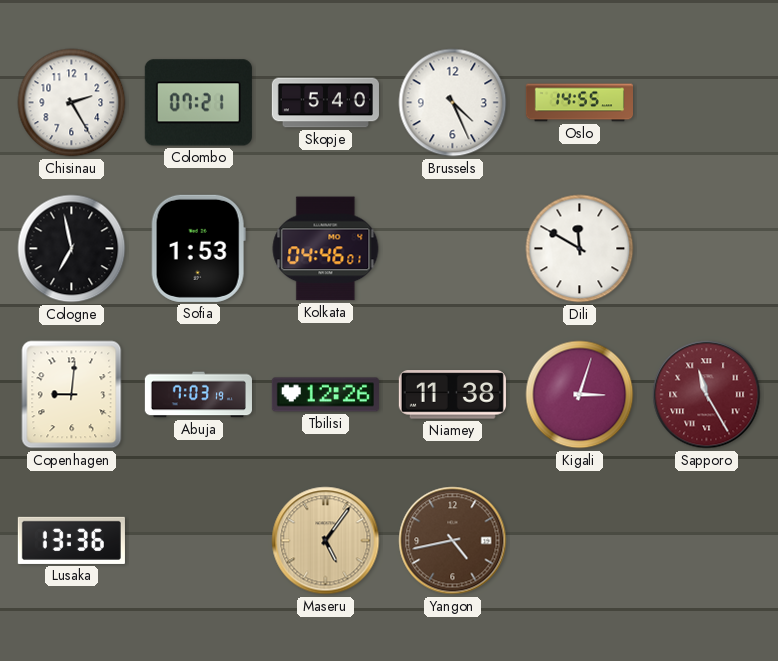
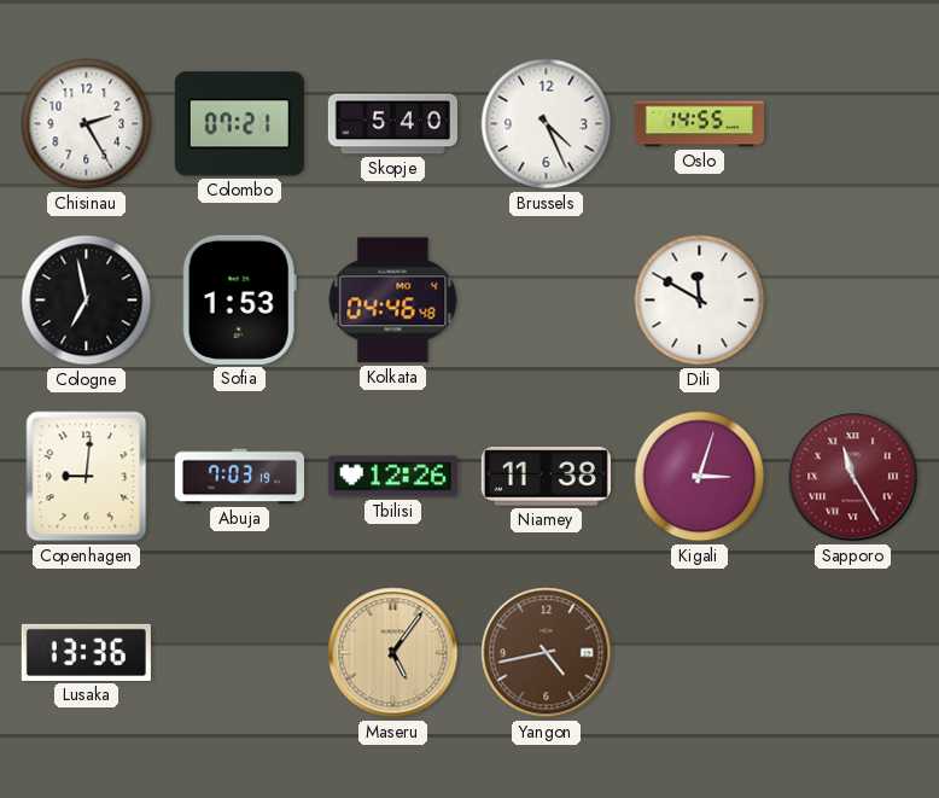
Kolkata: 04:46:01 -> 04:46:48 (393, 301)
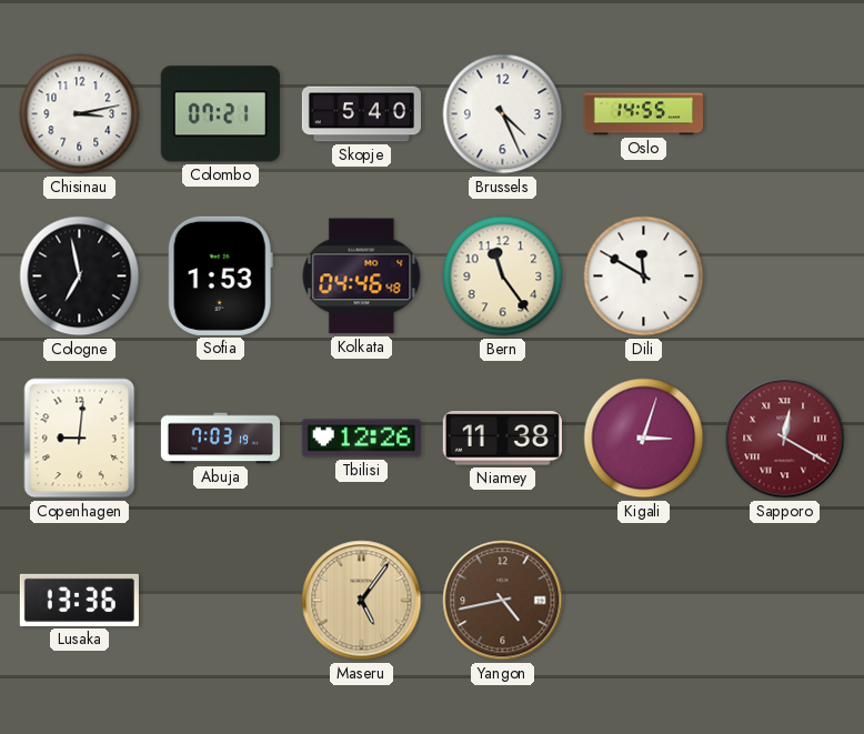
Chisinau: 2:25 -> 3:13 (80, 114)
Bern: none -> 11:24 (503, 276)
Sapporo: 11:25 -> 12:20 (785, 439)
